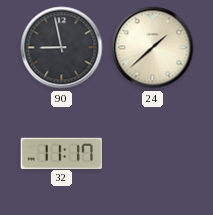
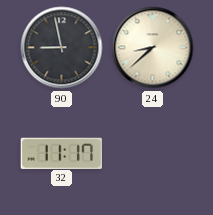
24: 1:38 -> 8:38 (153, 48)
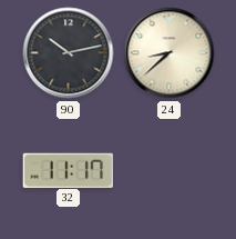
90: 8:58 -> 10:13 (69, 53)
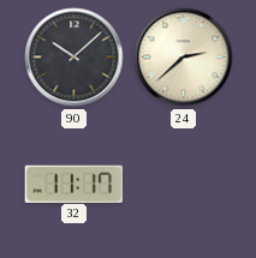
90: 10:13 -> 10:08 (75, 58)
24: 8:38 -> 2:38 (184, 58)
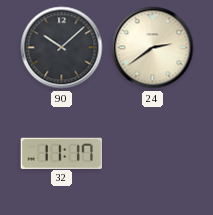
24: 2:38 -> 2:39 (153, 48)
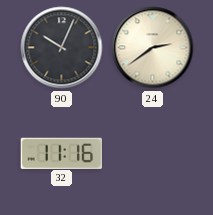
90: 10:08 -> 10:04 (62, 48)
32: 11:17 -> 11:16 (61, 153)
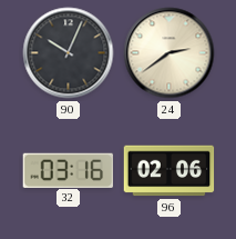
32: 11:16 -> 03:16 (68, 170)
96: none -> 02:06 (170, 171)
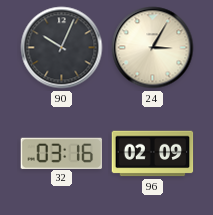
24: 2:39 -> 3:05 (153, 48)
96: 02:06 -> 02:09 (153, 154)
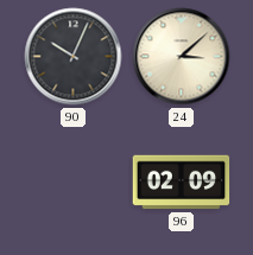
24: 3:05 -> 3:08 (182, 57)
32: 03:16 -> none (61, 153)
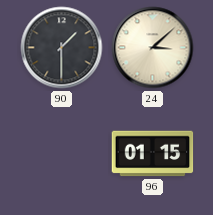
90: 10:04 -> 1:30 (62, 48)
96: 02:09 -> 01:15 (153, 154)
